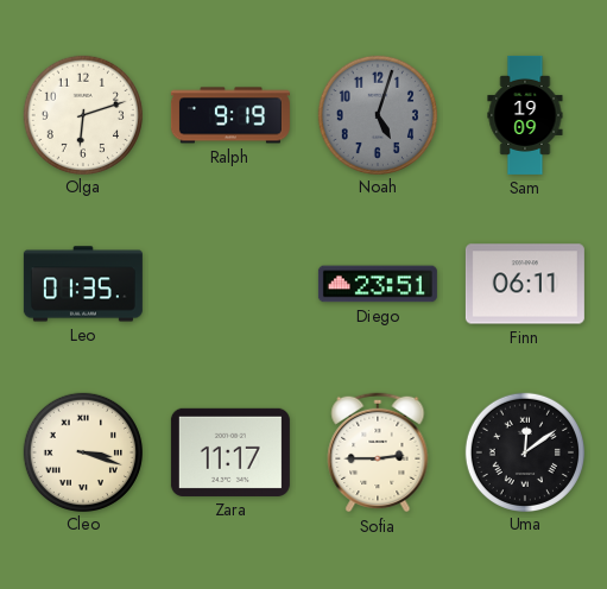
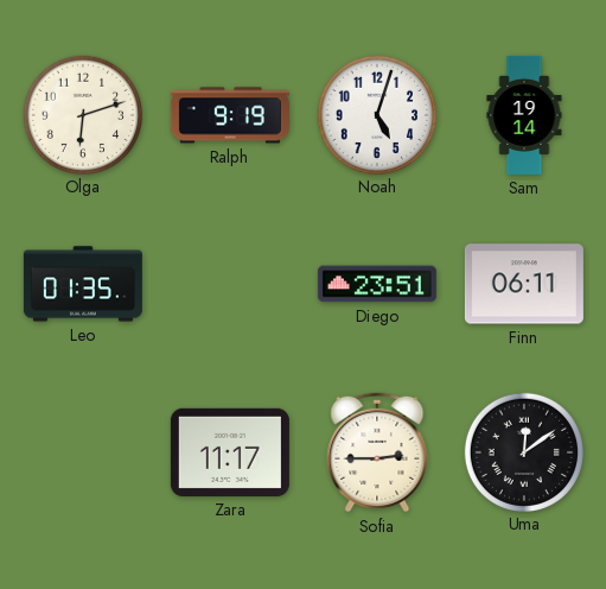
Noah dial: grey -> white (376, 114)
Sam: 19:09 -> 19:14 (524, 115)
Cleo: 3:18 -> none (82, 451)
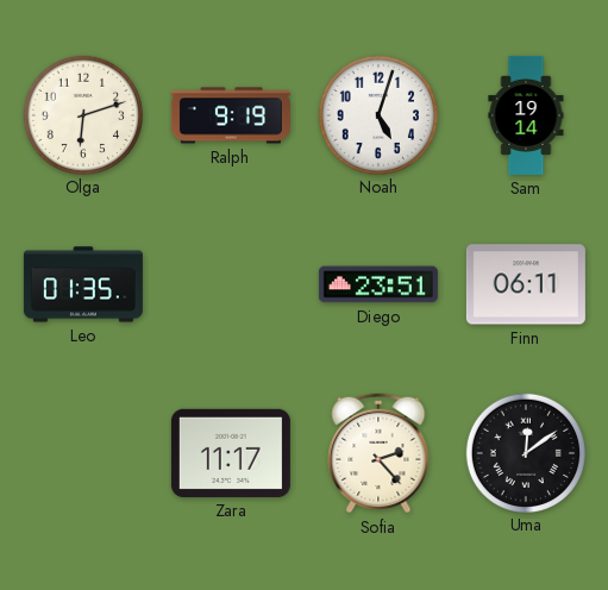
Sofia: 2:45 -> 2:23 (378, 453)
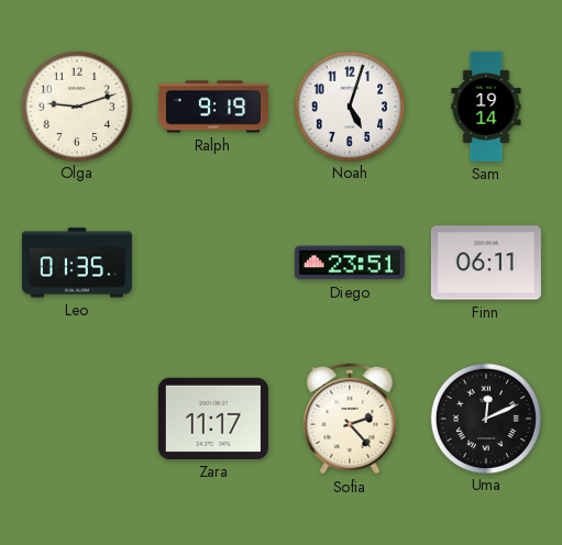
Olga: 6:12 -> 9:12 (76, 105)
Uma: 12:09 -> 12:11 (485, 418)
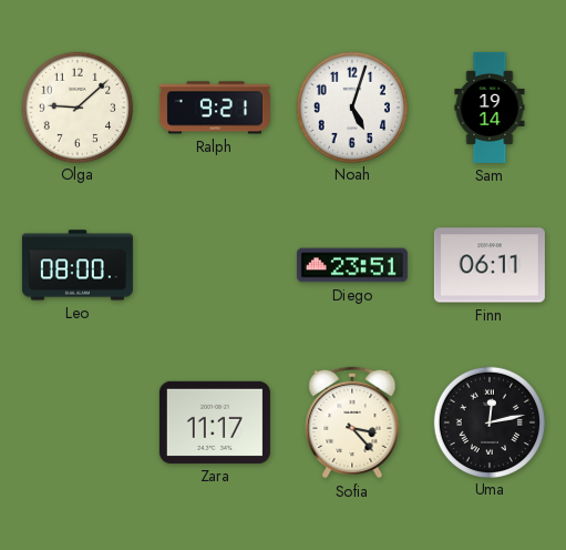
Olga: 9:12 -> 9:08 (76, 106)
Ralph: 9:19 -> 9:21 (215, 108)
Leo: 01:35 -> 08:00 (78, 265)
Sofia: 2:23 -> 3:23 (352, 422)
Uma: 12:11 -> 12:13 (488, 421)
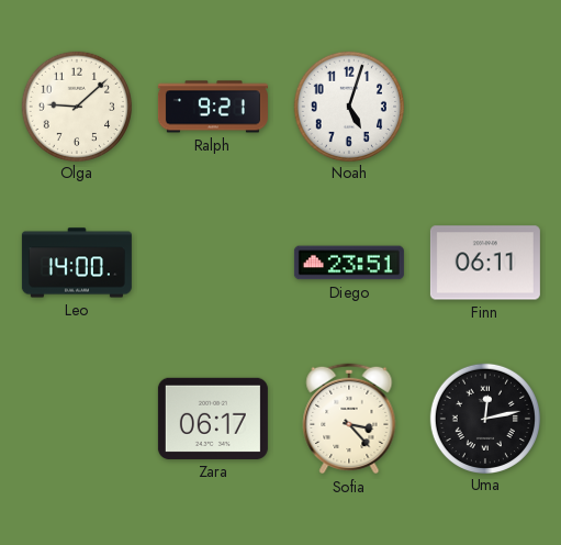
Sam: 19:14 -> none (490, 108)
Leo: 08:00 -> 14:00 (77, 263)
Zara: 11:17 -> 06:17 (213, 419)
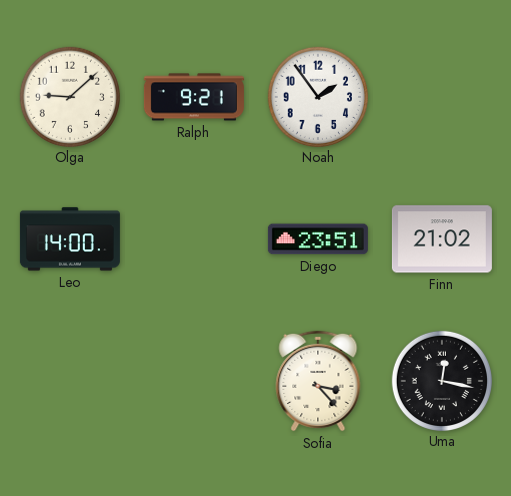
Noah: 5:03 -> 1:54 (317, 96)
Finn: 06:11 -> 21:02 (442, 239)
Zara: 06:17 -> none (213, 419)
Uma: 12:13 -> 12:17 (441, 380)
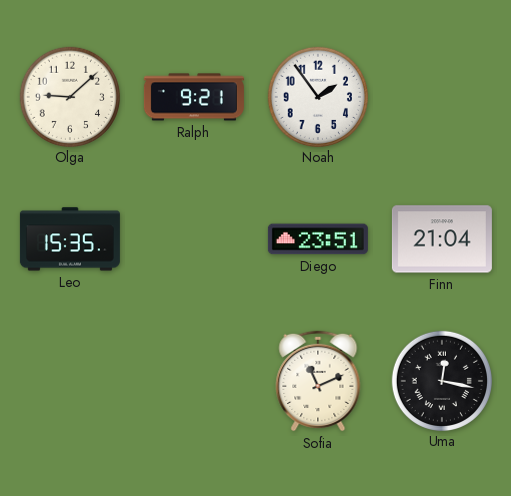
Leo: 14:00 -> 15:35 (70, 239)
Finn: 21:02 -> 21:04 (442, 239)
Sofia: 3:23 -> 11:11 (318, 381)
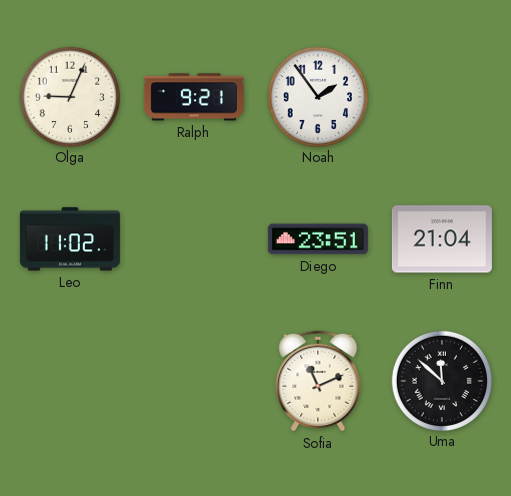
Olga: 9:08 -> 9:04 (69, 96)
Leo: 15:35 -> 11:02 (70, 239)
Uma: 12:17 -> 11:52 (441, 380)
